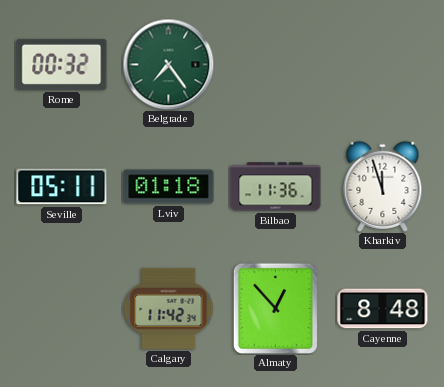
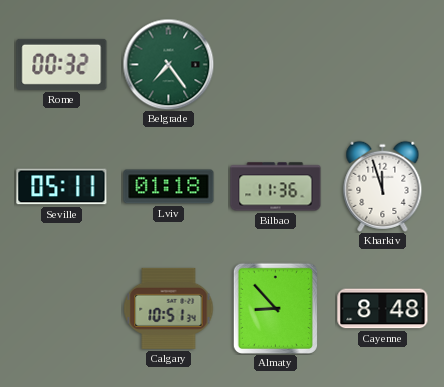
Calgary: 11:42 -> 10:51 (169, 308)
Almaty: 12:53 -> 8:53 (275, 308)
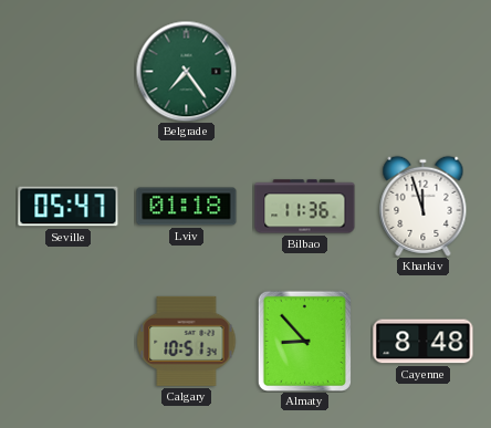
Rome: 00:32 -> none (62, 64)
Seville: 05:11 -> 05:47 (69, 207)
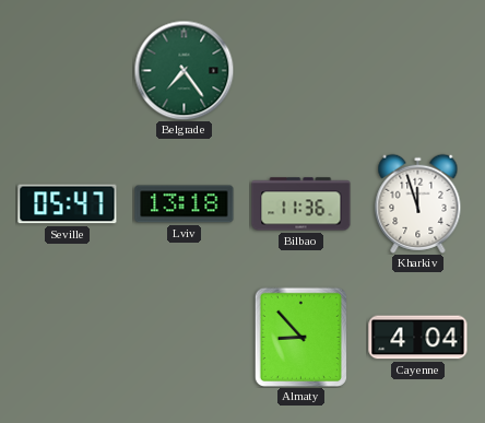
Lviv: 01:18 -> 13:18 (185, 204)
Calgary: 10:51 -> none (187, 341)
Cayenne: 8:48 -> 4:04 (418, 338)
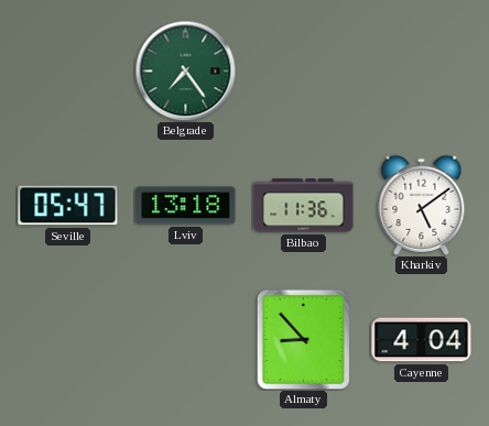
Kharkiv: 11:57 -> 5:09 (422, 205)
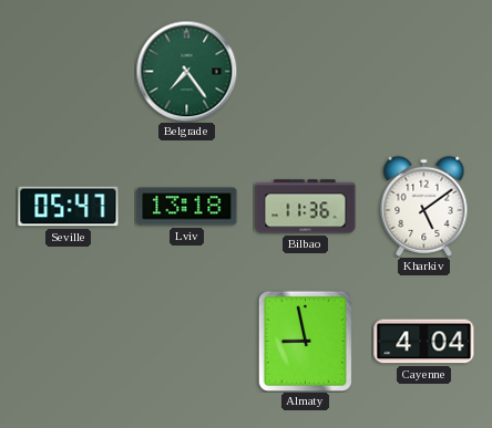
Almaty: 8:53 -> 8:58 (305, 341)
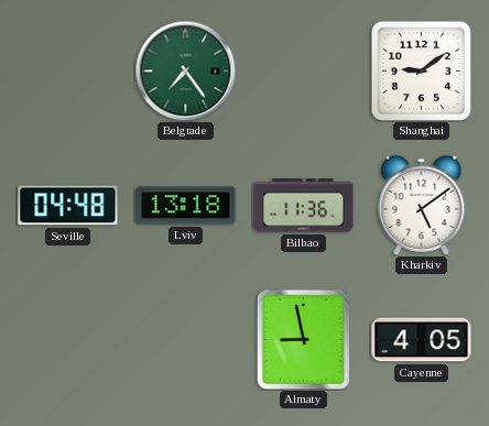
Shanghai: none -> 9:09 (421, 70)
Seville: 05:47 -> 04:48 (68, 206)
Cayenne: 4:04 -> 4:05 (422, 340)
